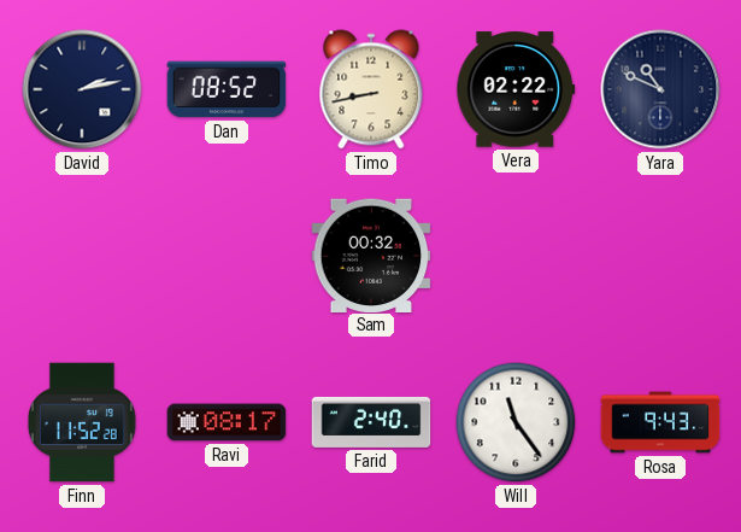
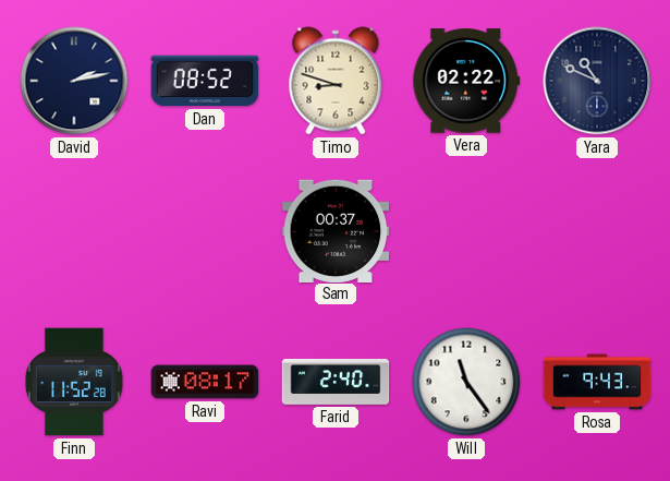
Timo: 8:43 -> 8:48 (336, 81)
Sam: 00:32 -> 00:37 (336, 230)
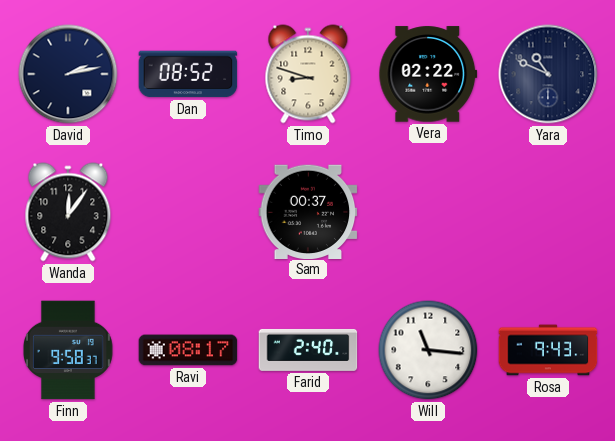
Wanda: none -> 12:06 (68, 212)
Finn: 11:52 -> 9:58 (68, 350)
Will: 11:24 -> 11:16 (428, 350)
